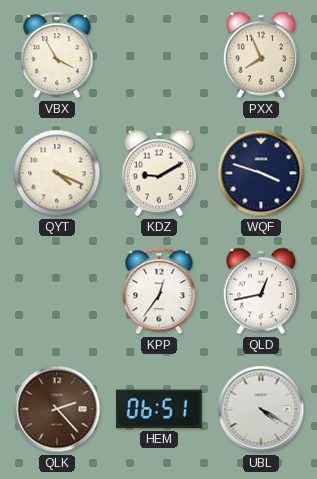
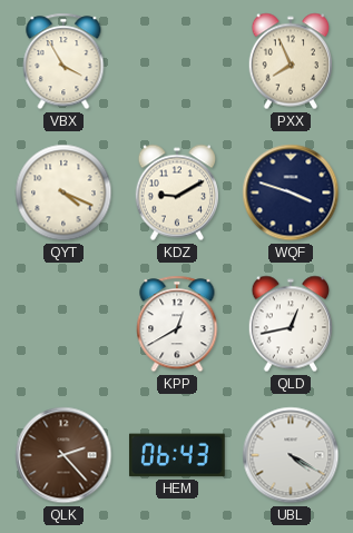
KPP: 12:36 -> 12:40 (177, 324)
HEM: 06:51 -> 06:43 (177, 455)
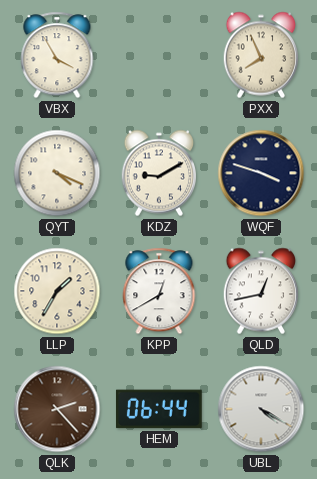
LLP: none -> 1:35 (57, 291)
HEM: 06:43 -> 06:44 (159, 409)
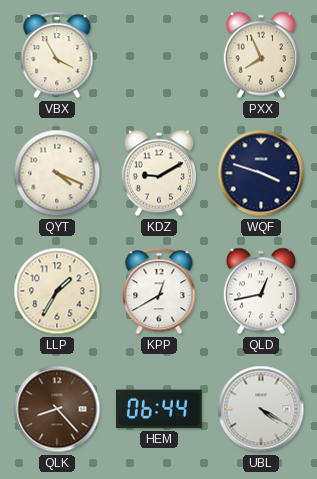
QLK: 2:23 -> 8:23 (57, 409)
